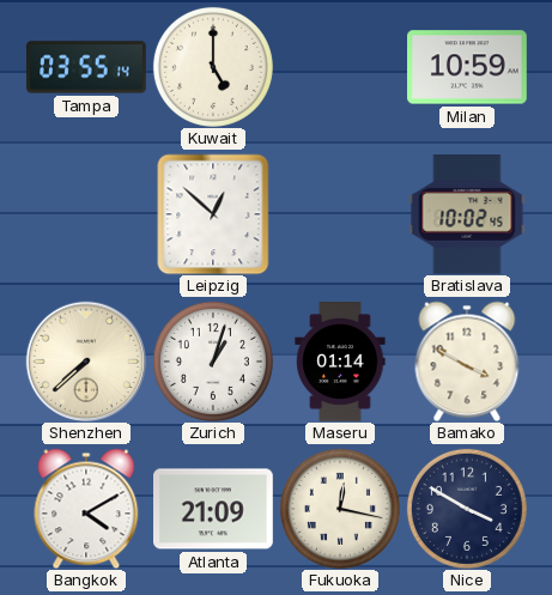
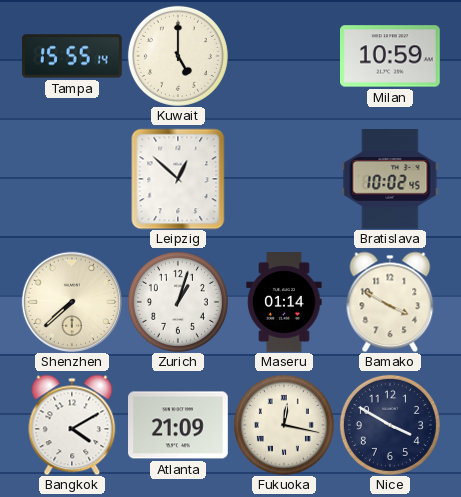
Tampa: 03:55 -> 15:55 (73, 56)
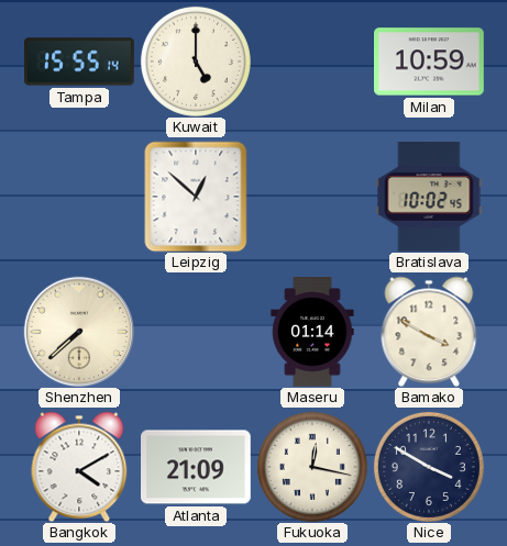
Zurich: 1:03 -> none (178, 302)
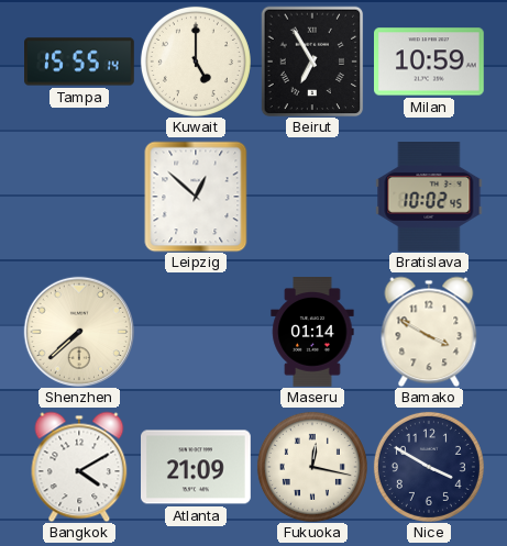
Beirut: none -> 6:55 (312, 62)
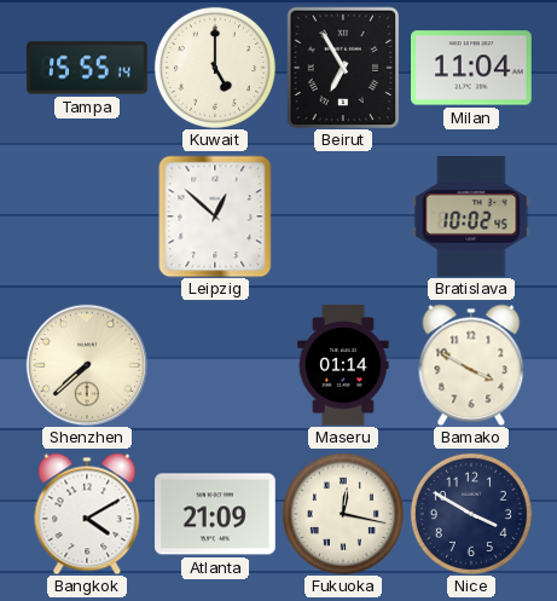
Milan: 10:59 -> 11:04 (472, 68)
